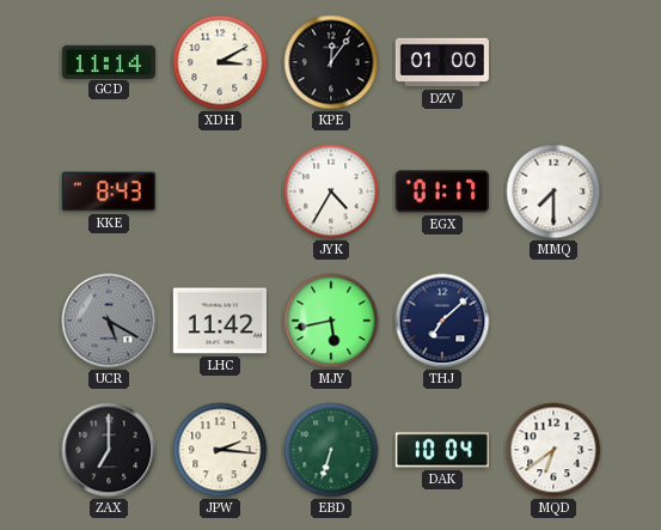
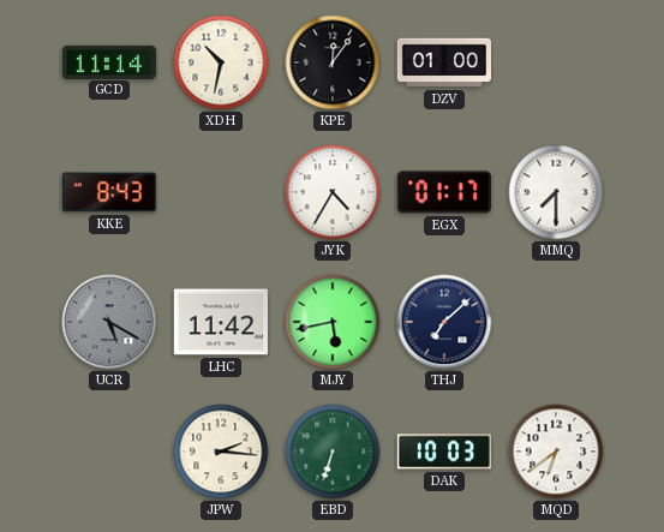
XDH: 3:10 -> 10:32 (221, 62)
ZAX: 7:00 -> none (109, 450)
DAK: 10:04 -> 10:03 (444, 452)
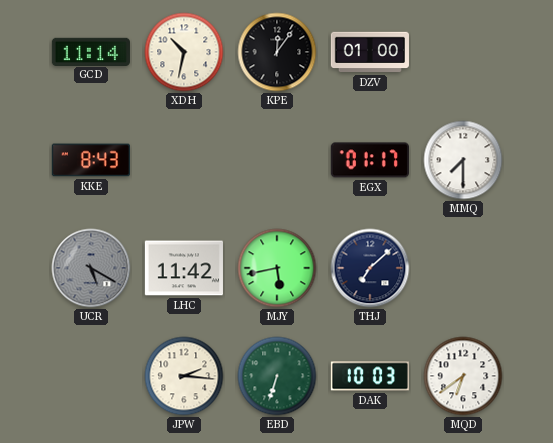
JYK: 4:35 -> none (333, 192)
